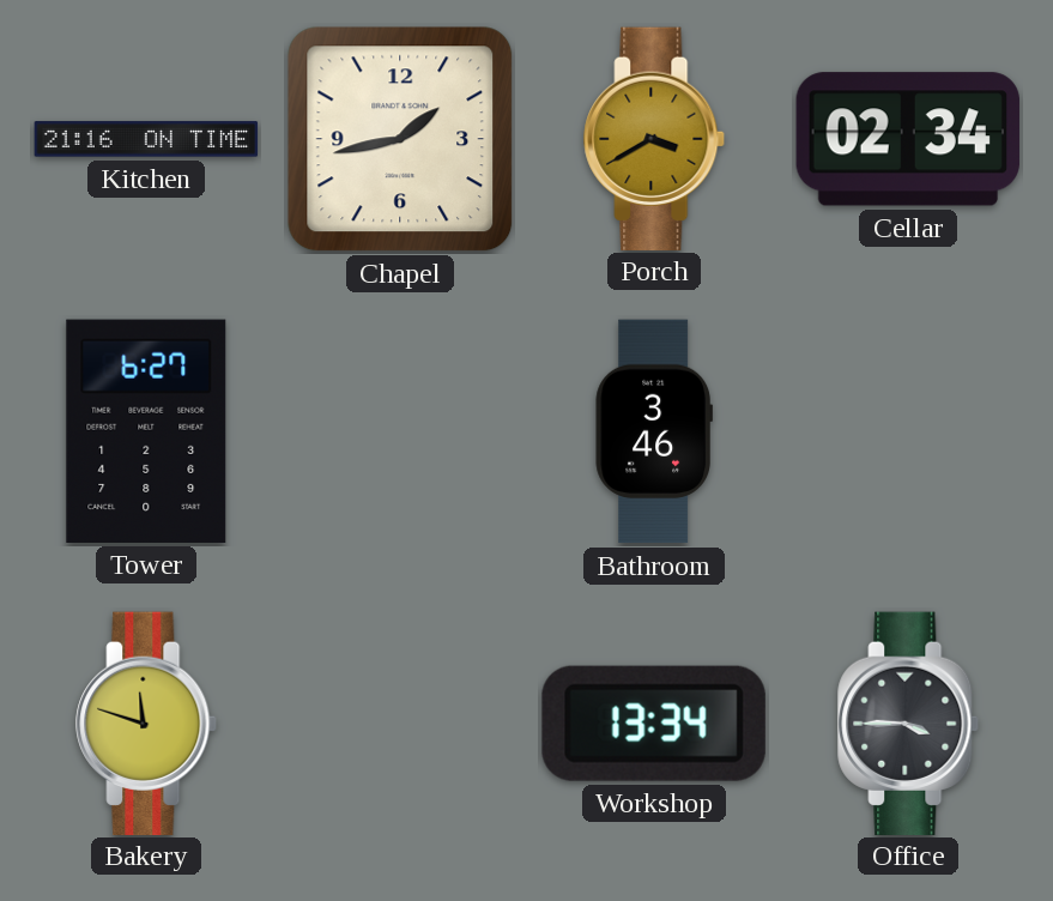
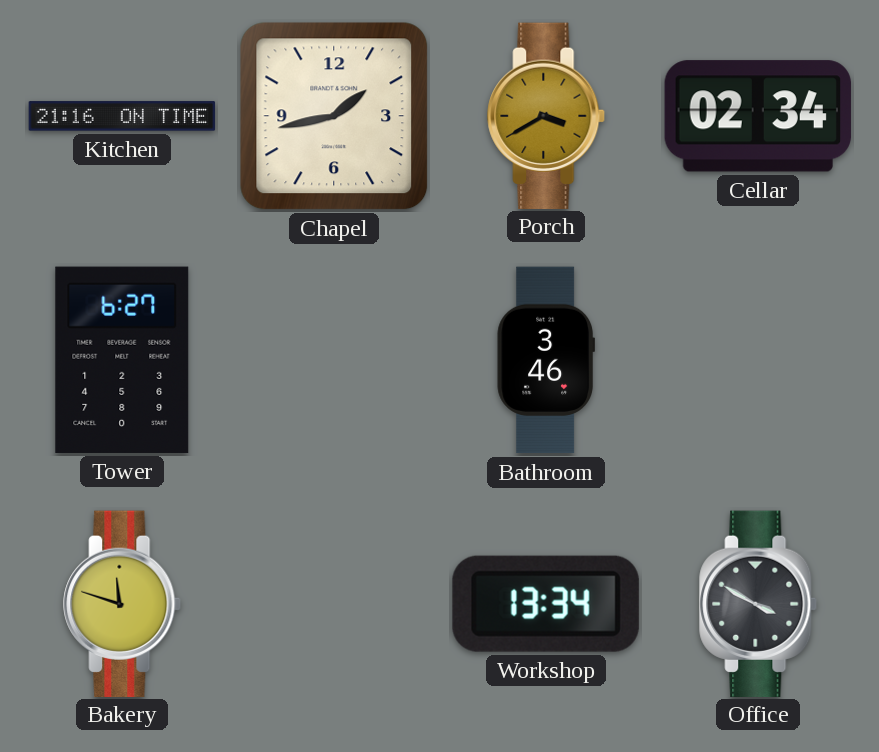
Office: 3:45 -> 3:50 (759, 603)
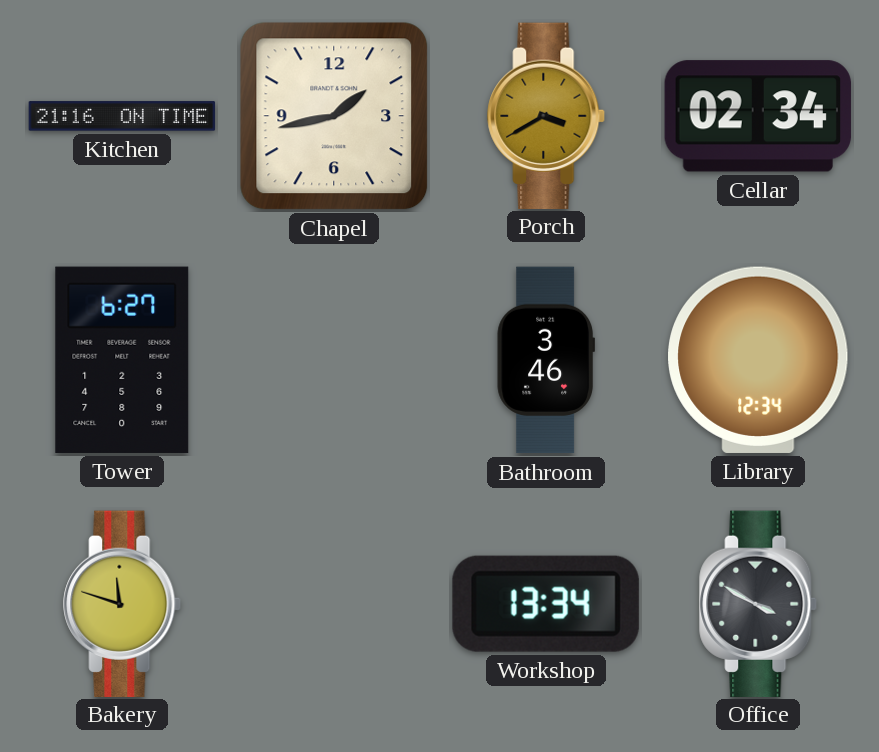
Library: none -> 12:34 (758, 360)
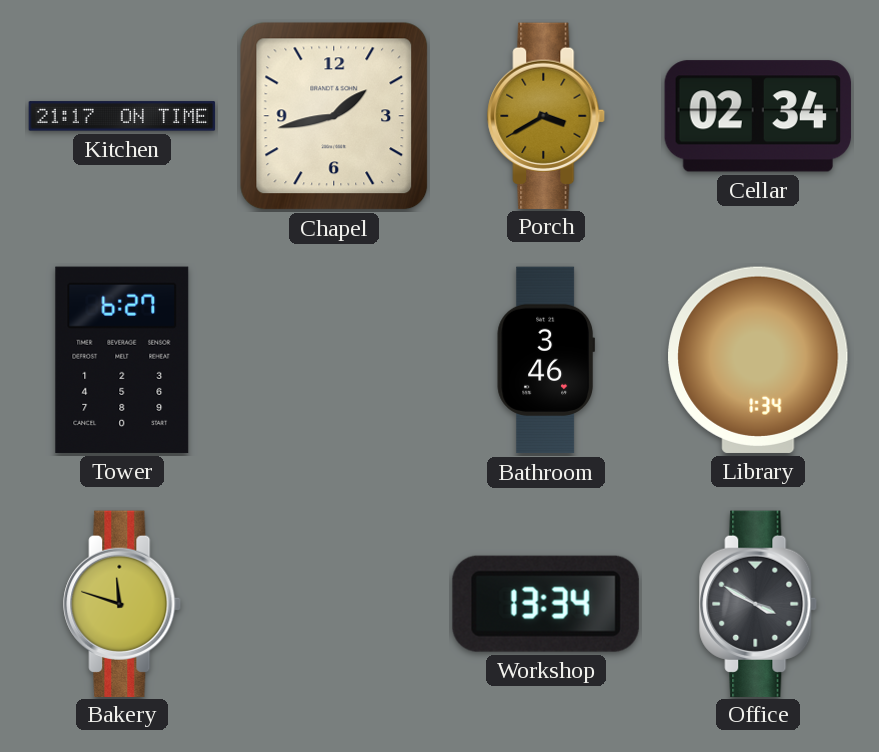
Kitchen: 21:16 -> 21:17 (122, 116)
Library: 12:34 -> 1:34 (758, 360)
